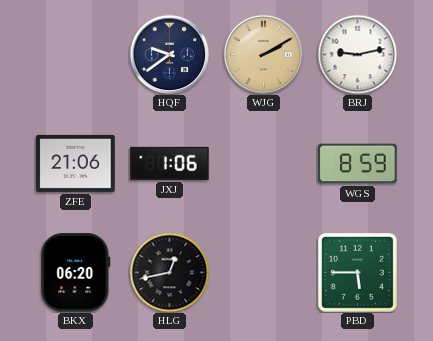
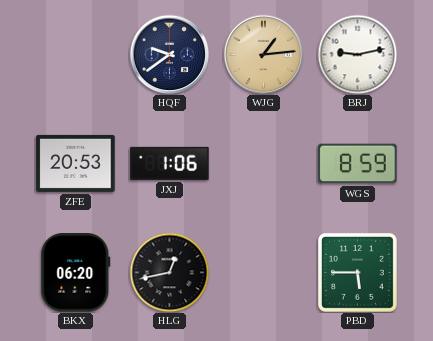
WJG: 2:10 -> 1:14 (263, 54)
ZFE: 21:06 -> 20:53 (76, 163)
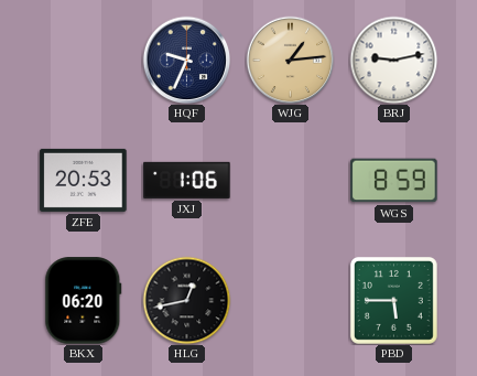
HQF: 9:39 -> 9:34 (186, 60)
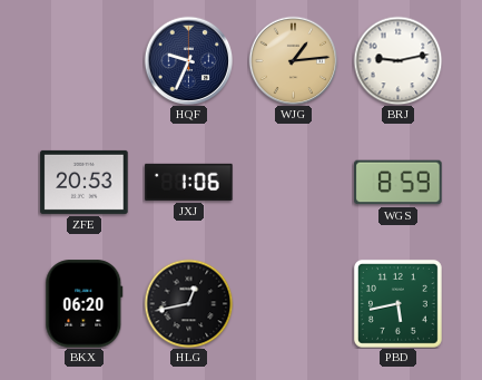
PBD: 5:45 -> 5:43 (397, 303)
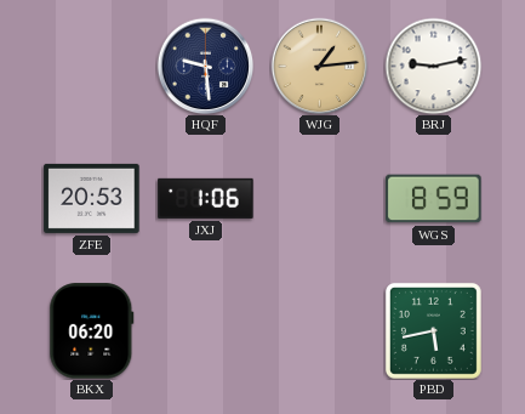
HQF: 9:34 -> 9:29 (205, 66)
HLG: 12:43 -> none (188, 303)
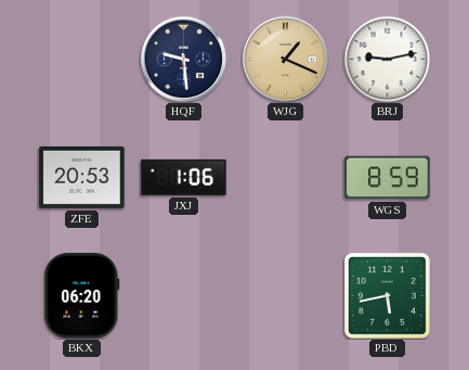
WJG: 1:14 -> 1:19 (285, 59)
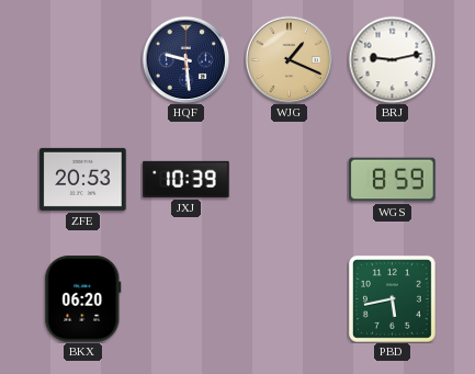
JXJ: 1:06 -> 10:39 (186, 179)
